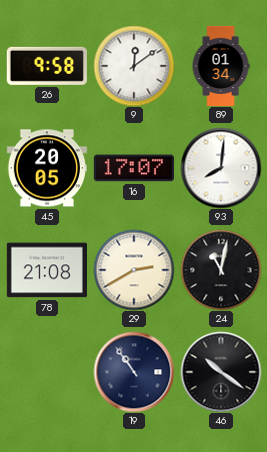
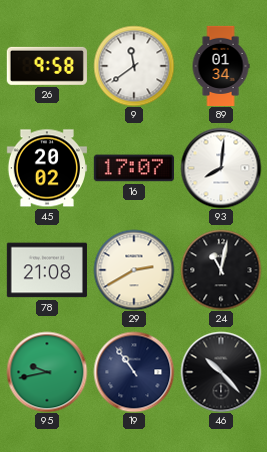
9: 12:09 -> 11:39 (134, 66)
45: 20:05 -> 20:02 (47, 168)
95: none -> 9:43 (47, 372)
46: 10:21 -> 10:23 (221, 372)
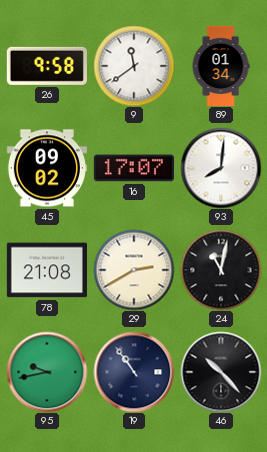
45: 20:02 -> 09:02 (47, 168)
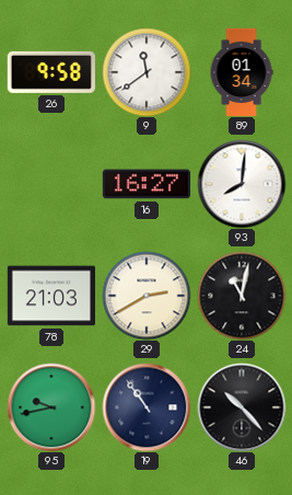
45: 09:02 -> none (47, 168)
16: 17:07 -> 16:27 (147, 184)
78: 21:08 -> 21:03 (51, 296)
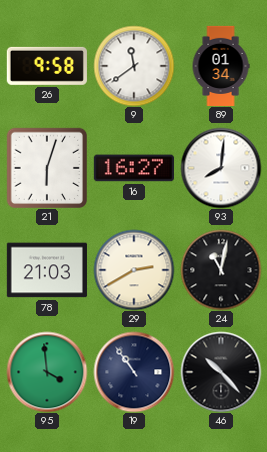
21: none -> 6:03 (46, 167)
95: 9:43 -> 3:59 (47, 372)
